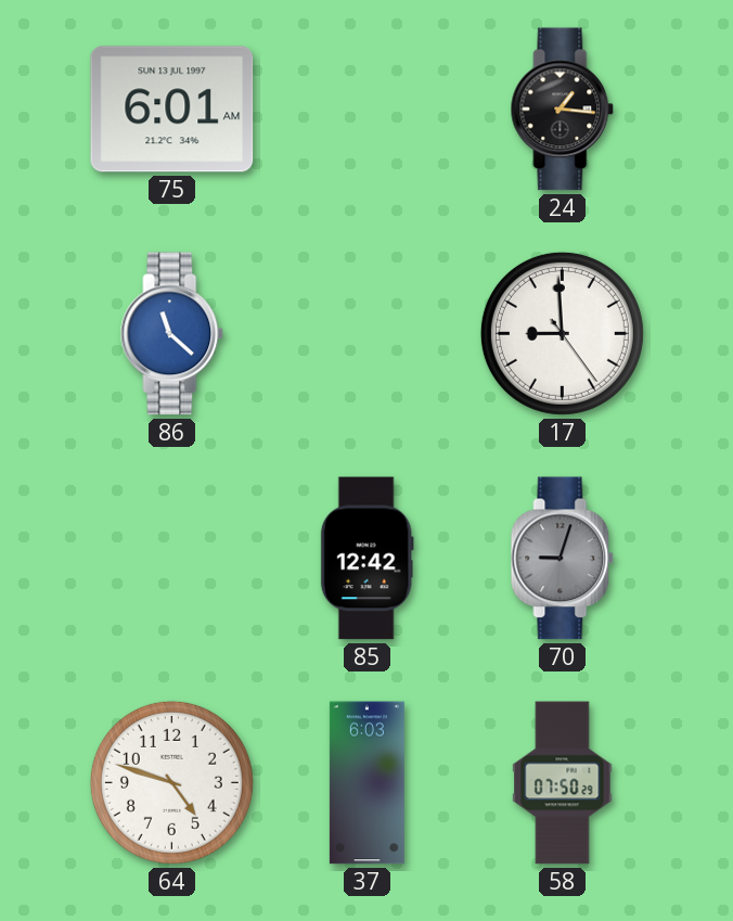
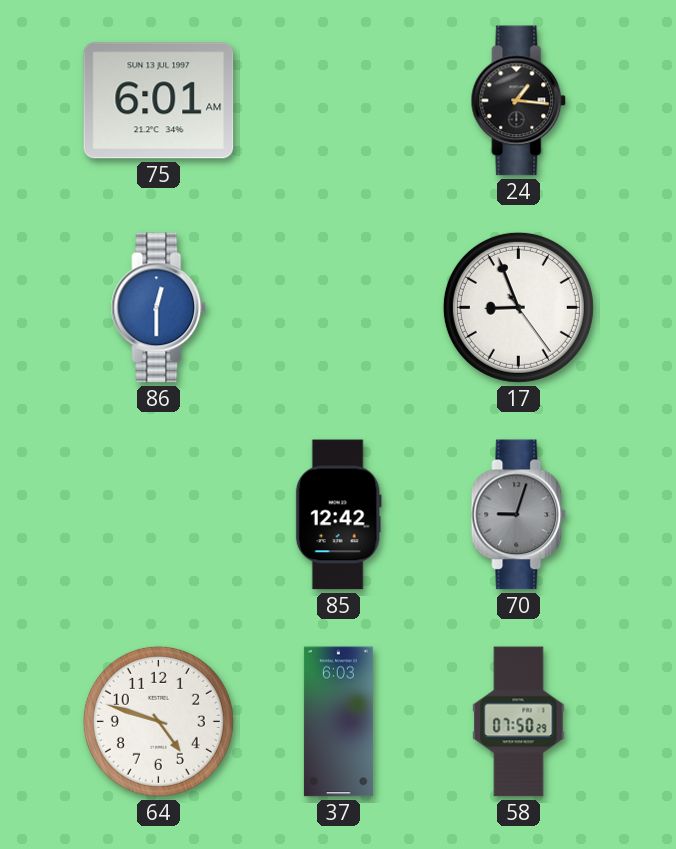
86: 11:22 -> 12:30 (159, 308)
17: 8:59 -> 8:56 (518, 307)
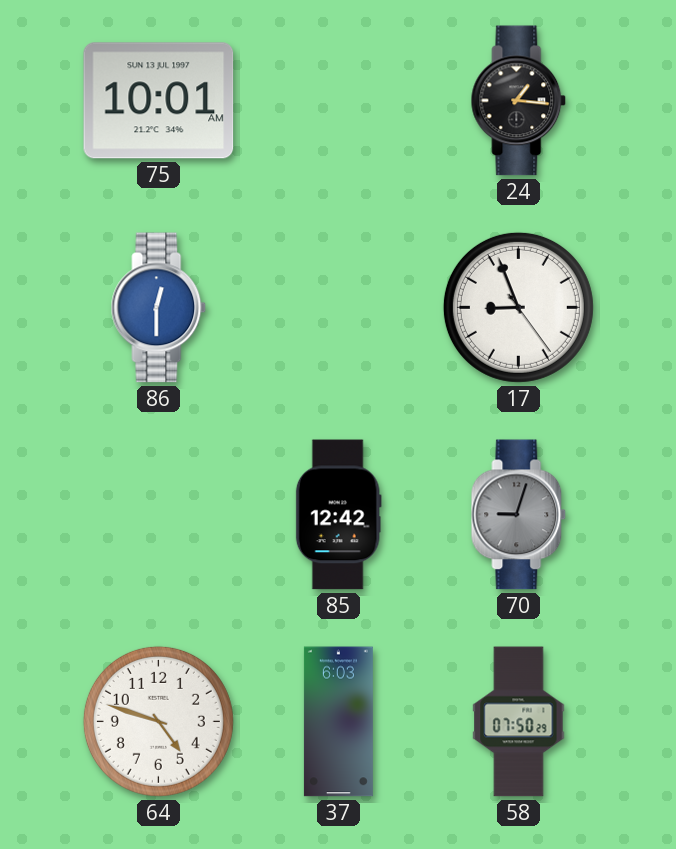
75: 6:01 -> 10:01 (159, 101)
